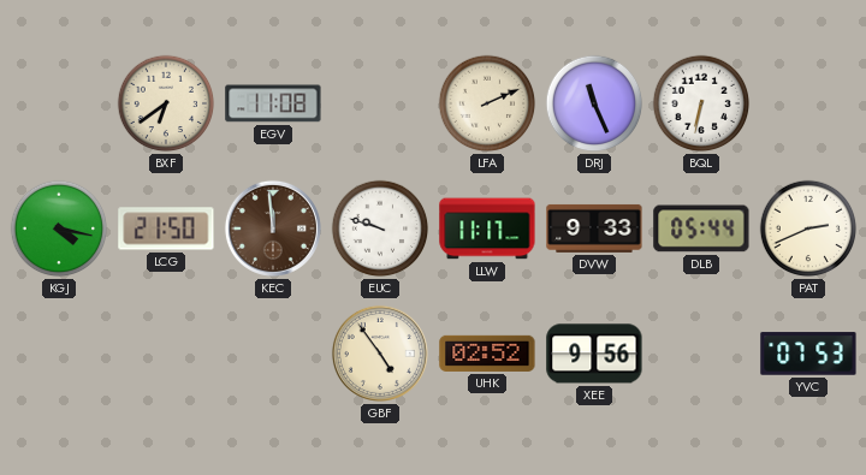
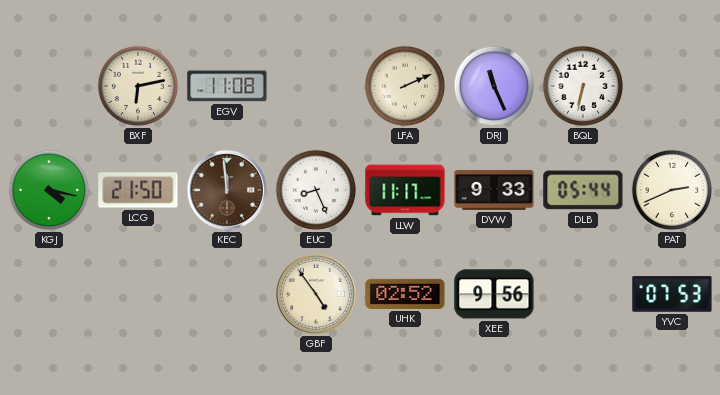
BXF: 6:39 -> 6:13 (138, 86)
EUC: 9:48 -> 8:26 (316, 190)
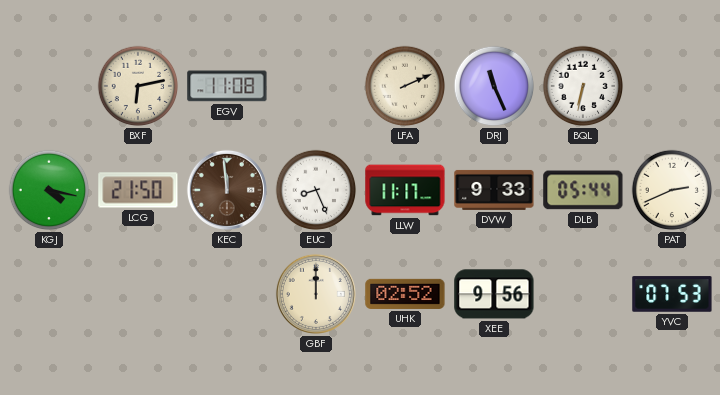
GBF: 4:54 -> 12:00 (316, 294)
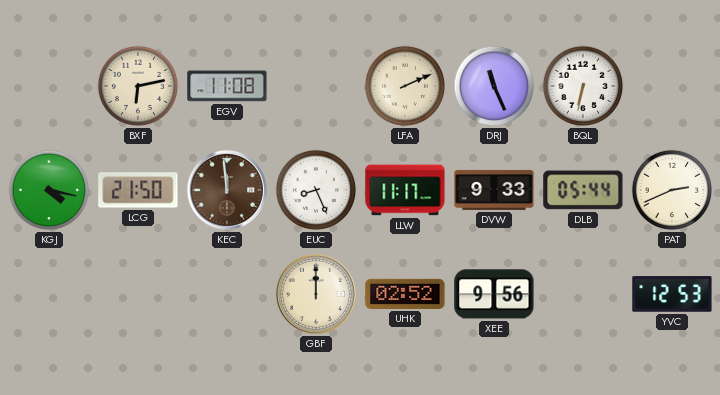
YVC: 07:53 -> 12:53 (672, 294)
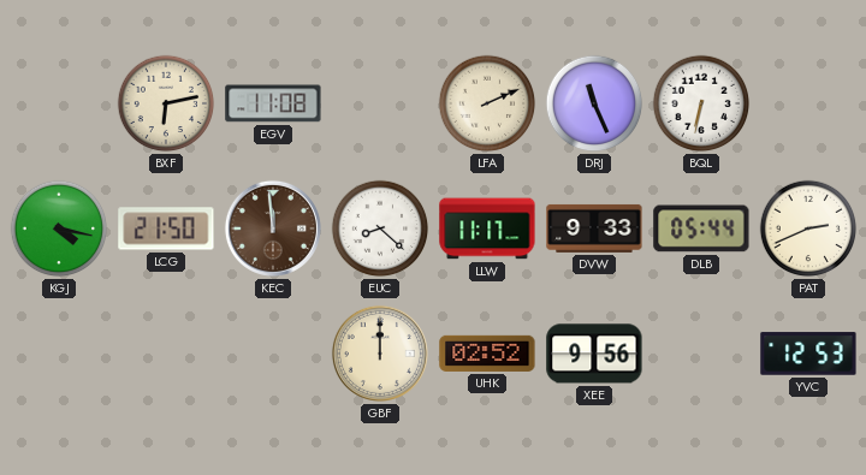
EUC: 8:26 -> 8:22 (380, 228)
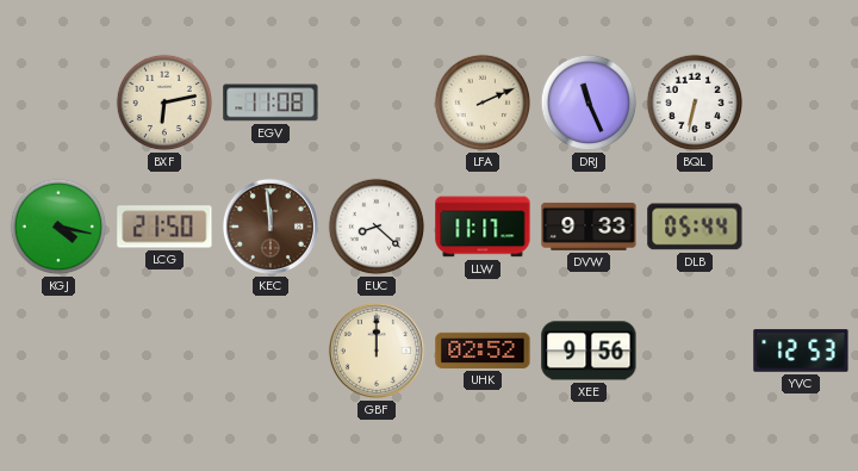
PAT: 2:41 -> none (808, 228)
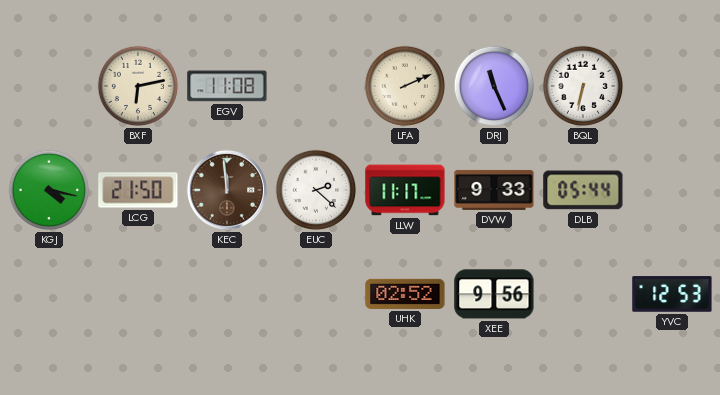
EUC: 8:22 -> 2:22 (316, 190)
GBF: 12:00 -> none (377, 351)
